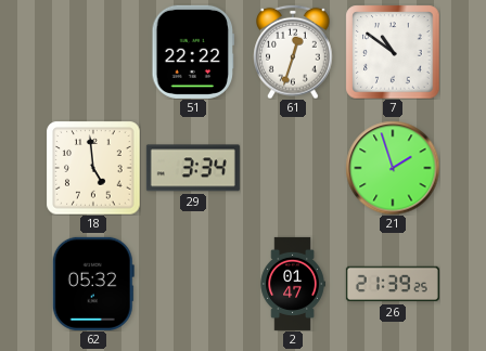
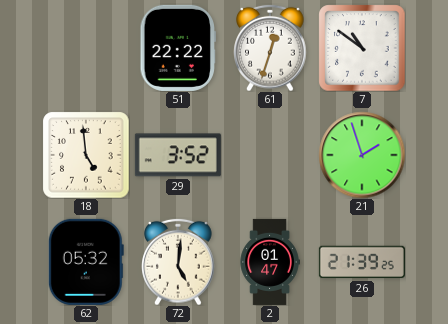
29: 3:34 -> 3:52 (178, 155)
72: none -> 5:01 (178, 262)
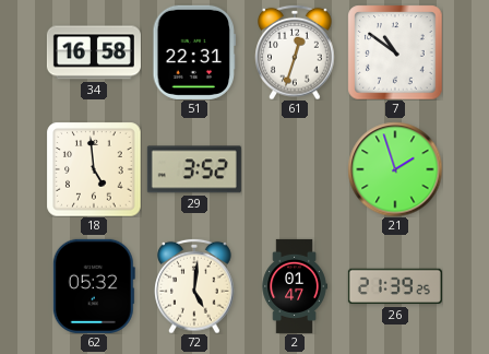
34: none -> 16:58 (94, 52)
51: 22:22 -> 22:31 (193, 52)
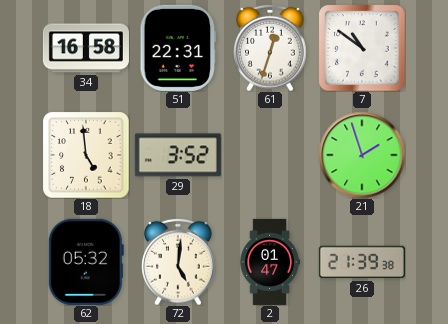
26: 21:39:25 -> 21:39:38 (362, 262)
